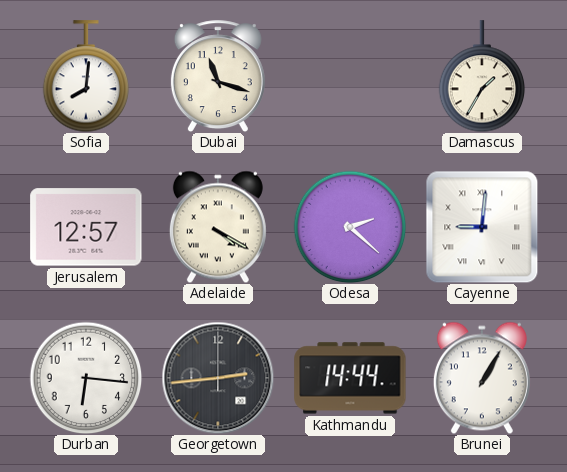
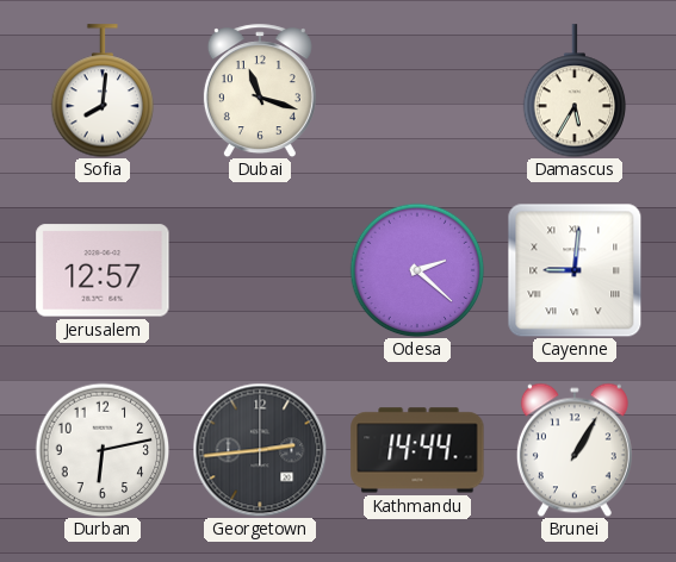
Damascus: 1:35 -> 5:35 (575, 90)
Adelaide: 4:20 -> none (218, 227)
Durban: 6:16 -> 6:13 (103, 450)
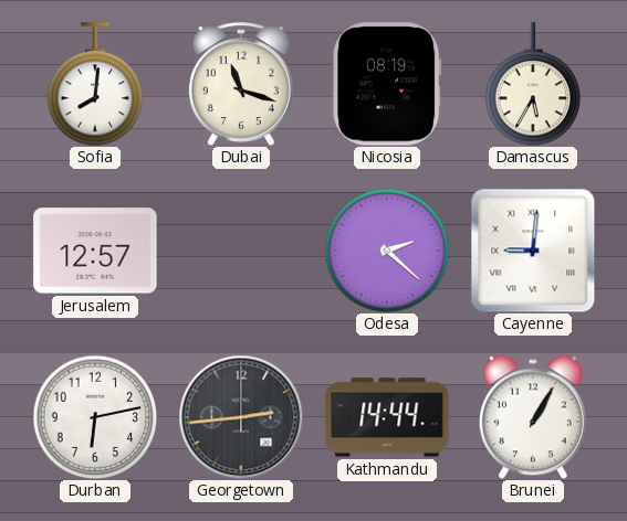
Nicosia: none -> 08:19 (387, 84)
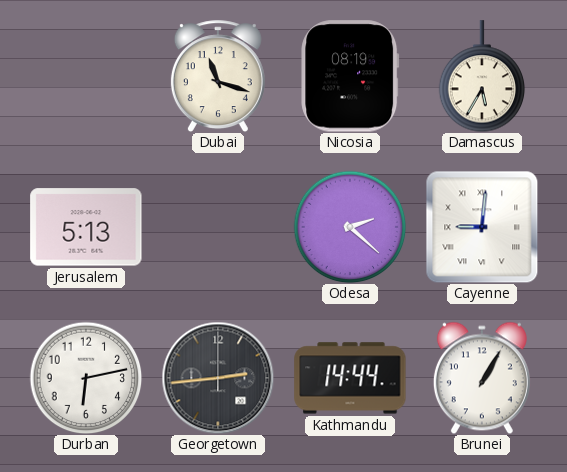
Sofia: 8:01 -> none (95, 84)
Jerusalem: 12:57 -> 5:13 (86, 227)
